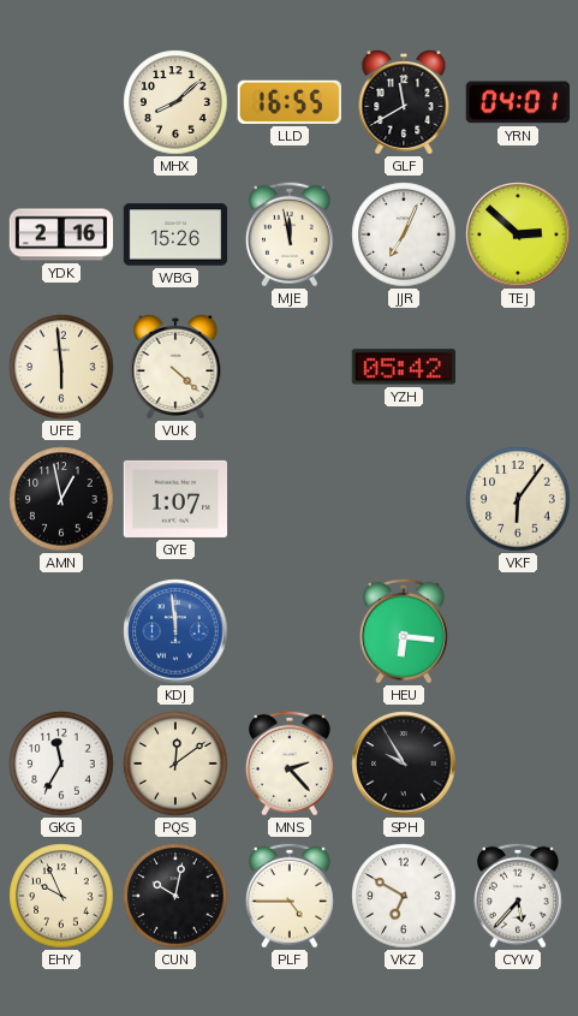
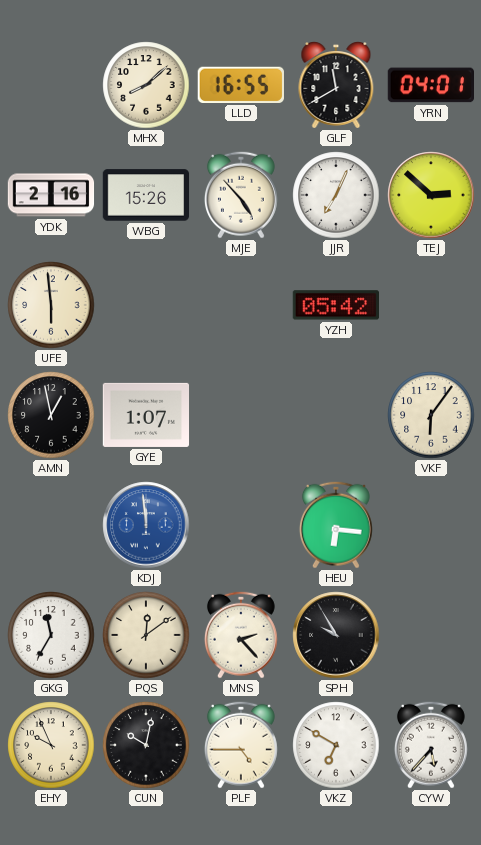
MJE: 11:58 -> 4:53 (241, 195)
VUK: 4:22 -> none (175, 368)
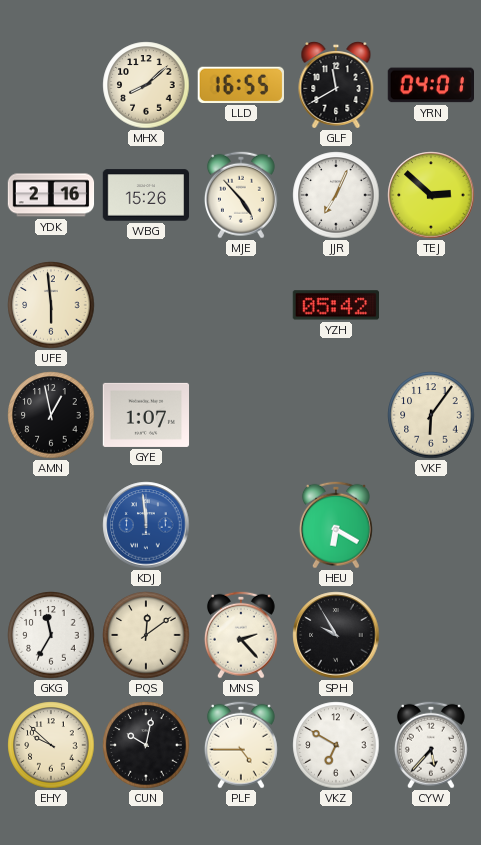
HEU: 6:16 -> 6:20 (336, 525)
EHY: 9:56 -> 9:52 (51, 745)
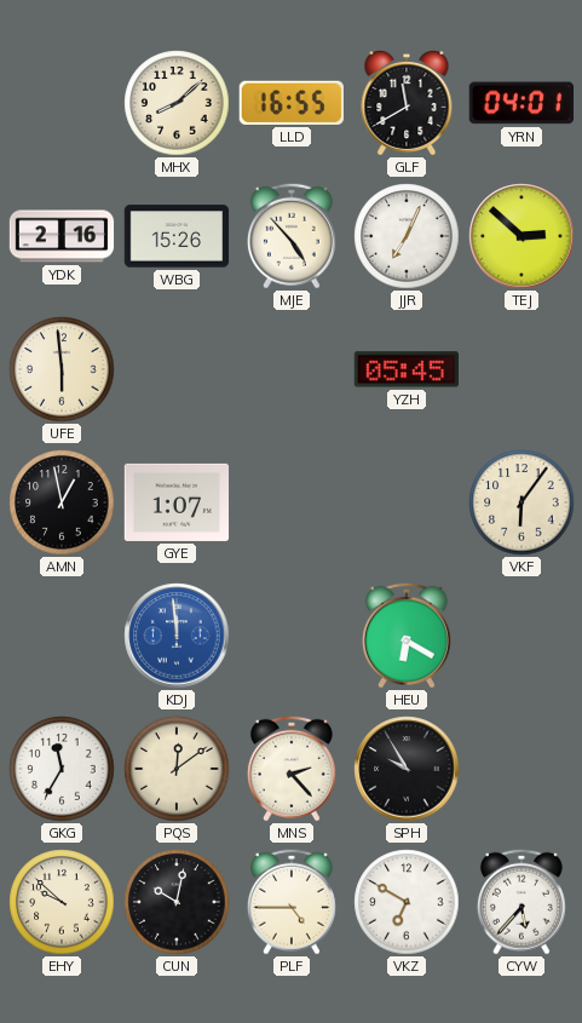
YZH: 05:42 -> 05:45 (405, 369)
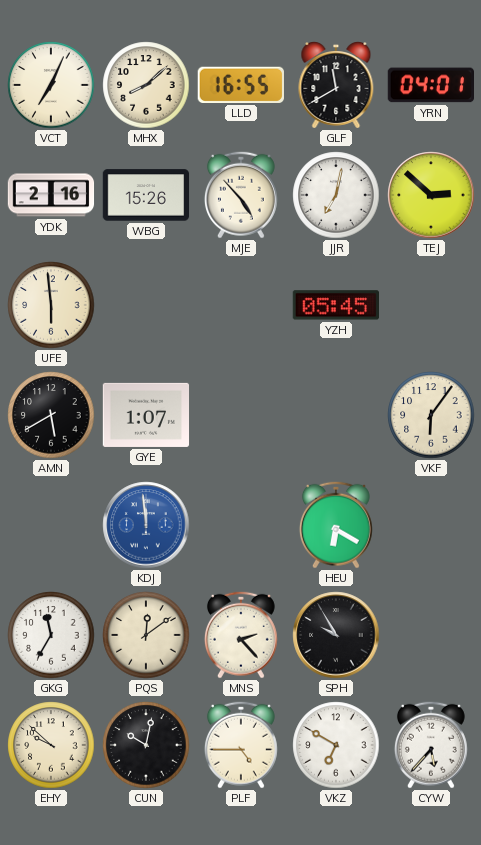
VCT: none -> 7:04 (51, 85)
JJR: 7:04 -> 7:02 (336, 195)
AMN: 12:58 -> 5:40 (51, 415)
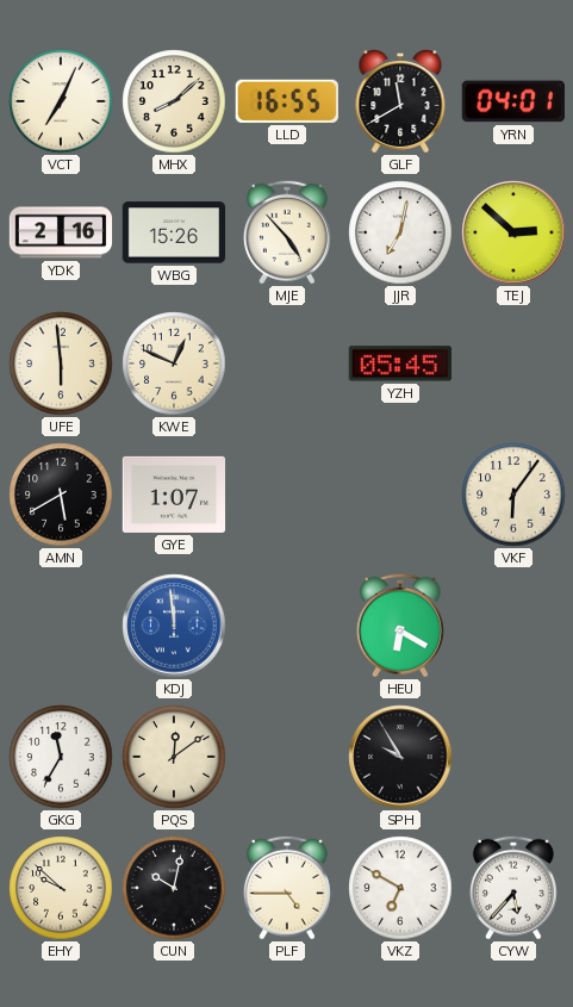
KWE: none -> 12:49 (174, 363)
MNS: 2:23 -> none (241, 635)
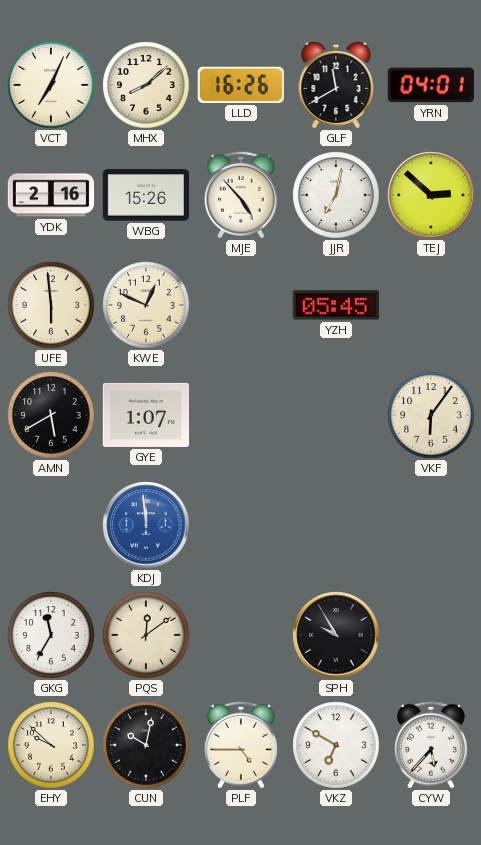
LLD: 16:55 -> 16:26 (241, 85)
HEU: 6:20 -> none (400, 626)
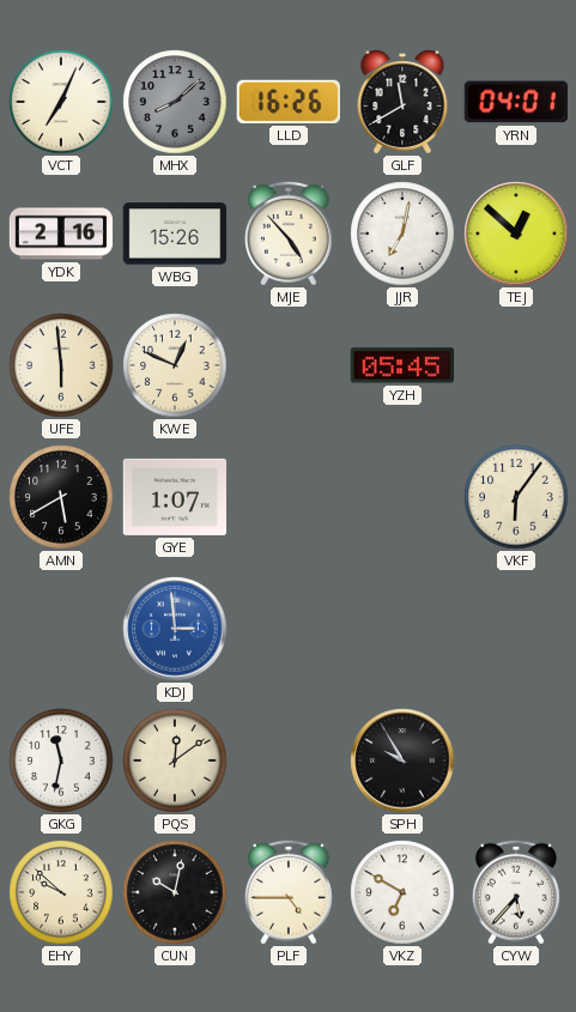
MHX dial: cream -> grey (175, 102)
TEJ: 2:52 -> 12:52 (516, 234)
KDJ: 11:59 -> 2:59 (175, 629)
GKG: 11:35 -> 11:32 (61, 760)
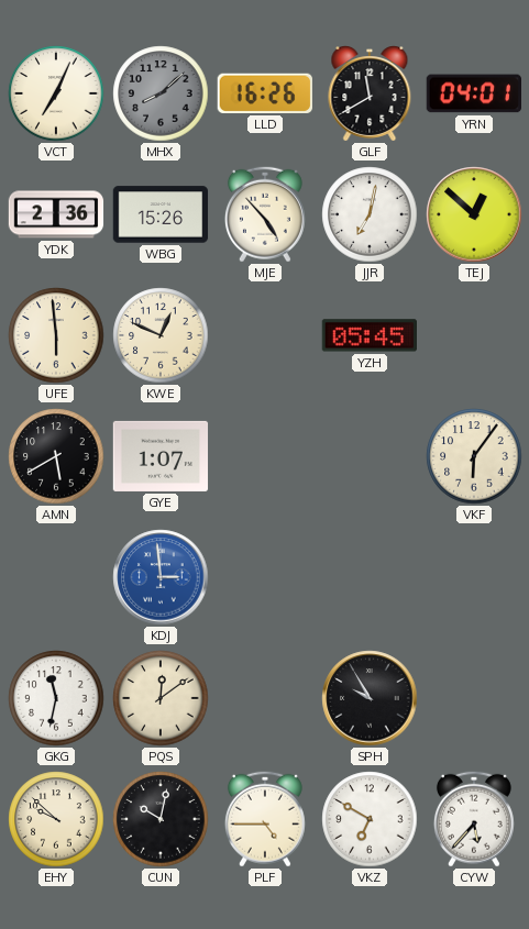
YDK: 2:16 -> 2:36 (56, 214)
